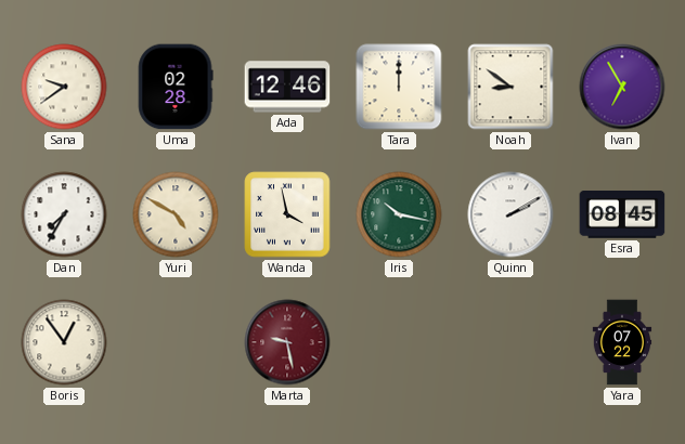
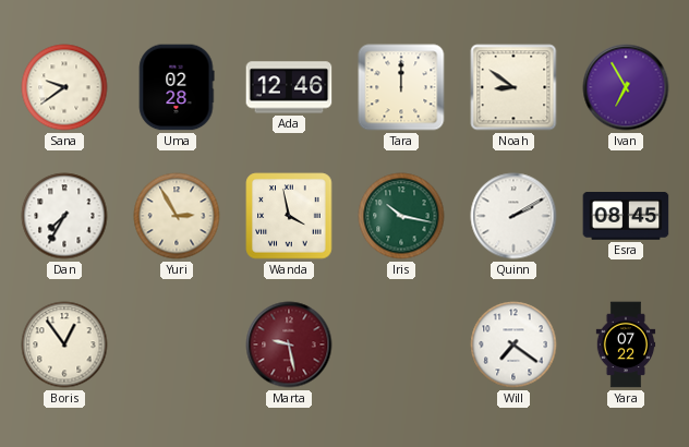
Yuri: 4:50 -> 2:55 (177, 216)
Will: none -> 7:21 (513, 345)
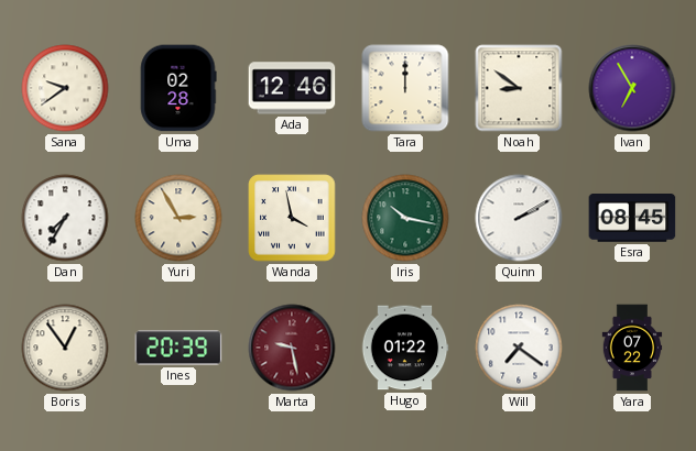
Ines: none -> 20:39 (178, 348)
Hugo: none -> 01:22 (405, 348)
